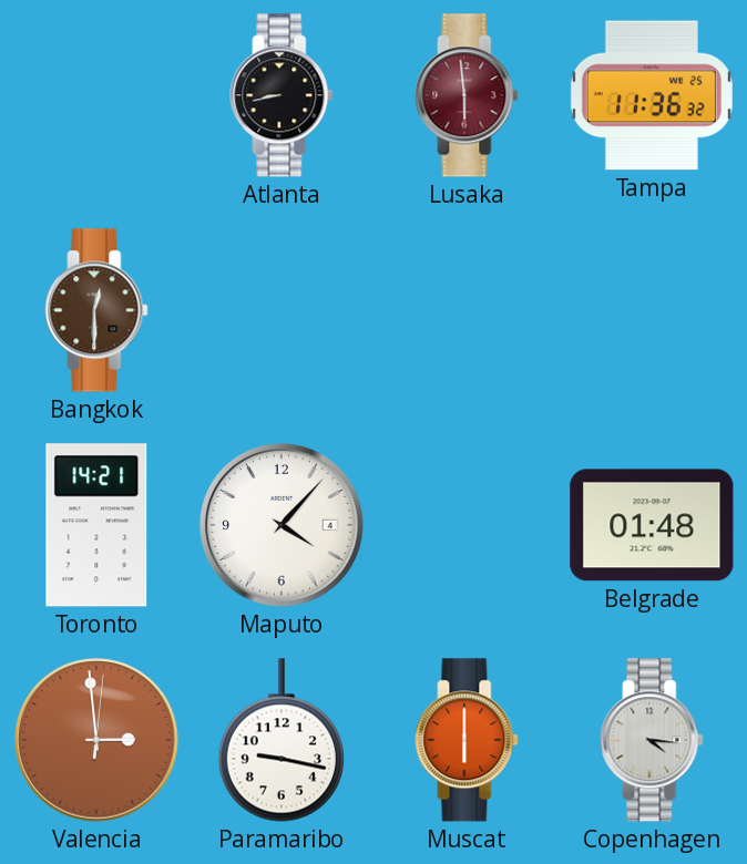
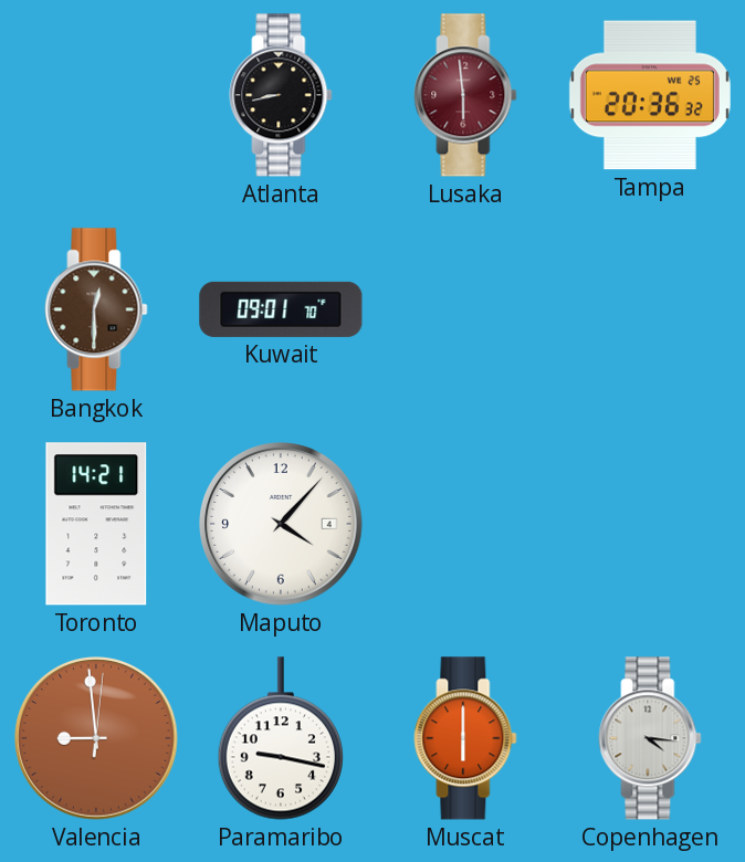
Tampa: 11:36 -> 20:36 (650, 95)
Kuwait: none -> 09:01 (281, 309)
Belgrade: 01:48 -> none (652, 525)
Valencia: 2:59 -> 8:59 (96, 738)
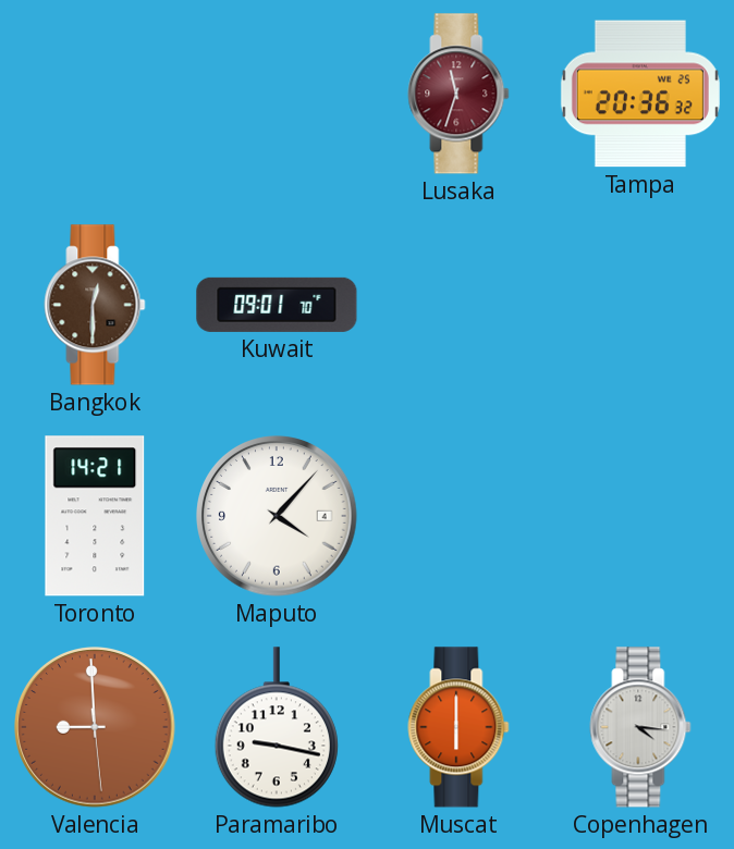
Atlanta: 8:43 -> none (281, 95)
Lusaka: 5:59 -> 11:33 (458, 94)
Valencia: 8:59:01 -> 8:59:29 (95, 727)
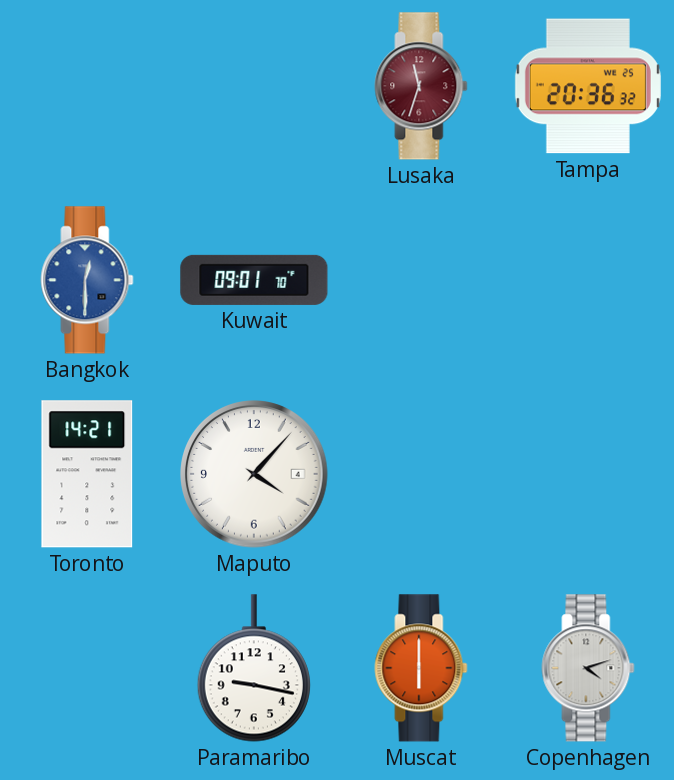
Bangkok dial: brown -> blue (87, 280)
Valencia: 8:59 -> none (95, 727)
Copenhagen: 4:16 -> 4:12 (588, 668)
